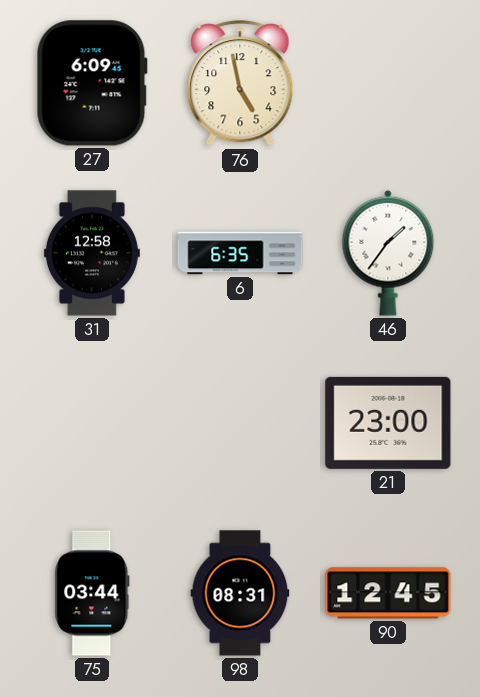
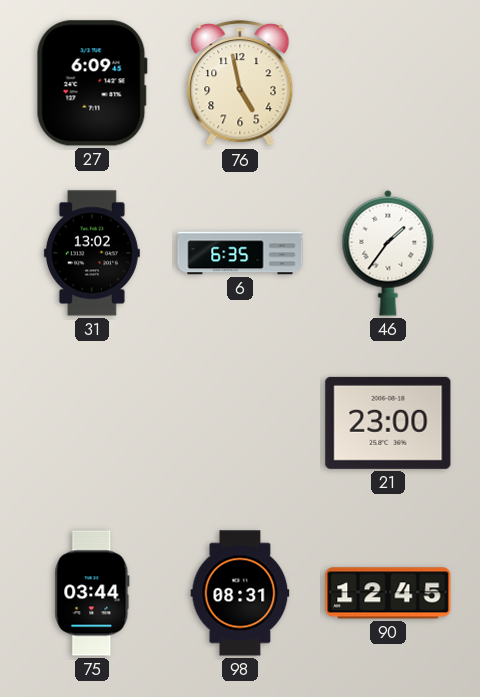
31: 12:58 -> 13:02 (92, 253)
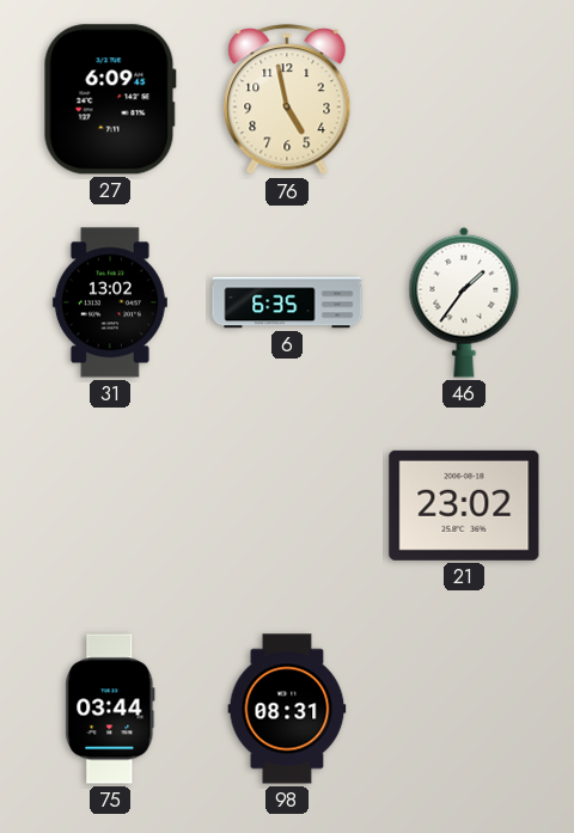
21: 23:00 -> 23:02 (464, 506)
90: 12:45 -> none (388, 593)
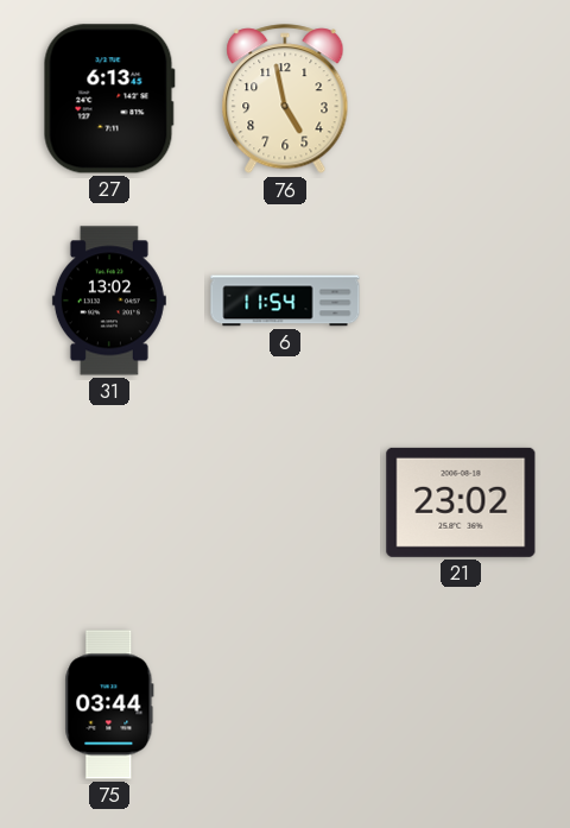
27: 6:09 -> 6:13 (109, 99)
6: 6:35 -> 11:54 (285, 301)
46: 1:36 -> none (464, 302)
98: 08:31 -> none (287, 709)
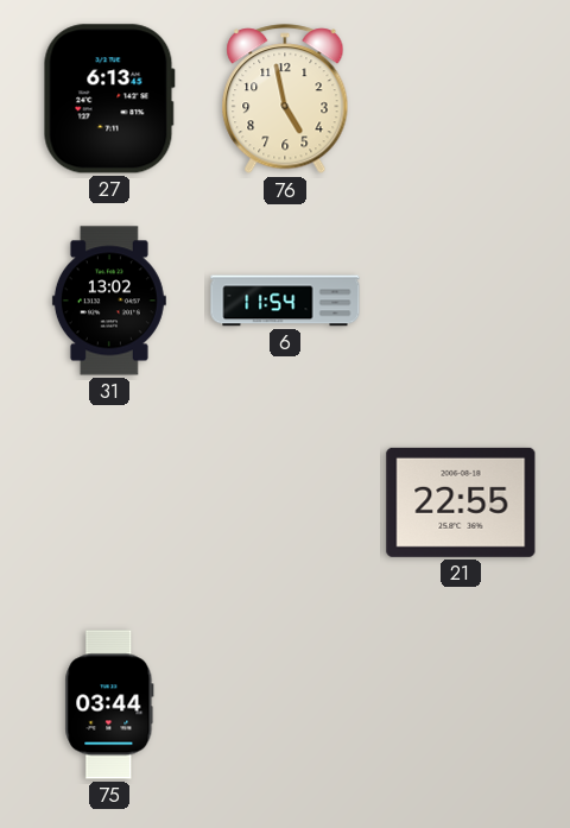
21: 23:02 -> 22:55 (461, 503)
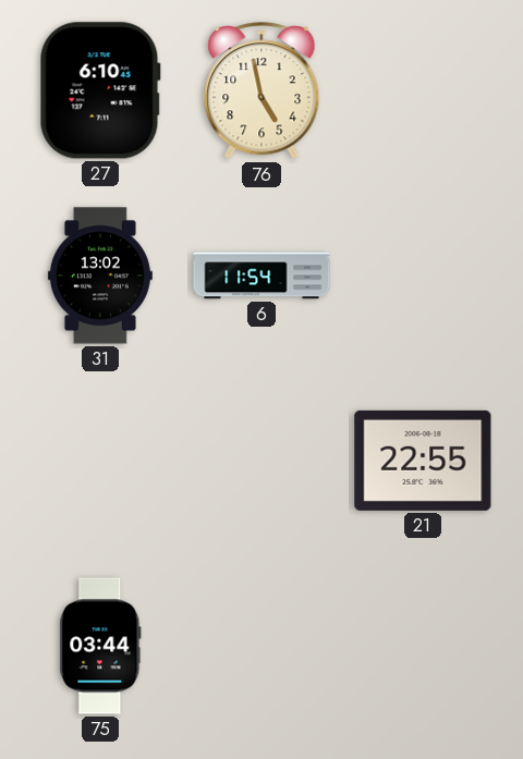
27: 6:13 -> 6:10 (100, 90)
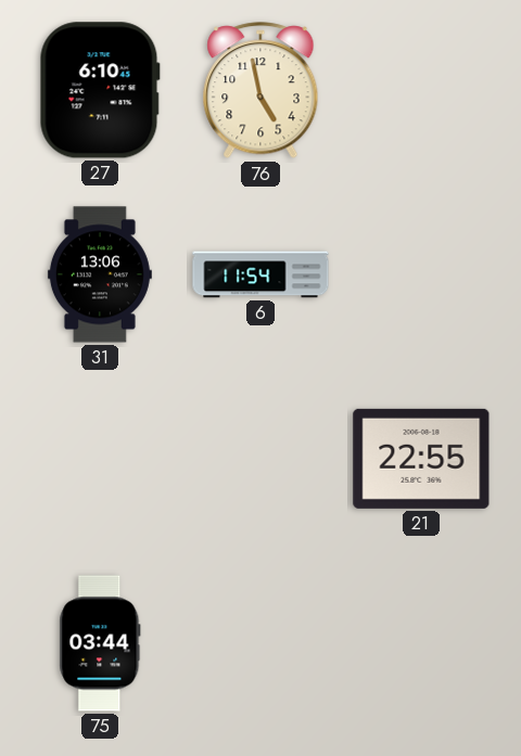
31: 13:02 -> 13:06 (100, 274)
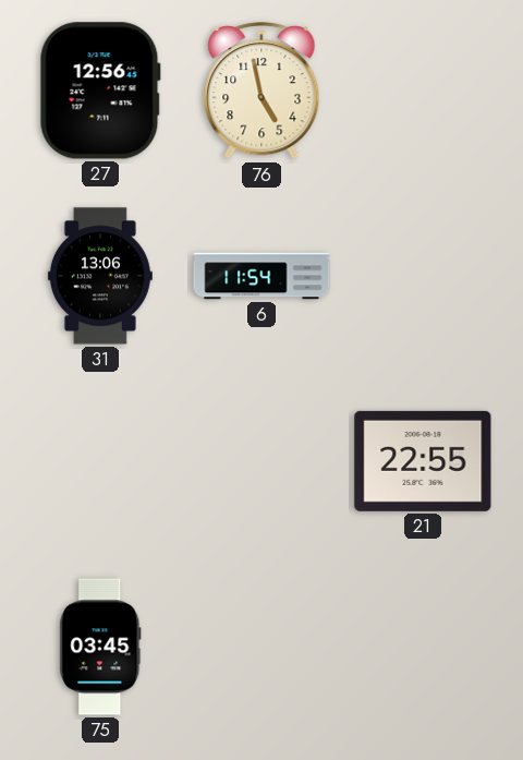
27: 6:10 -> 12:56 (100, 91)
75: 03:44 -> 03:45 (100, 647)
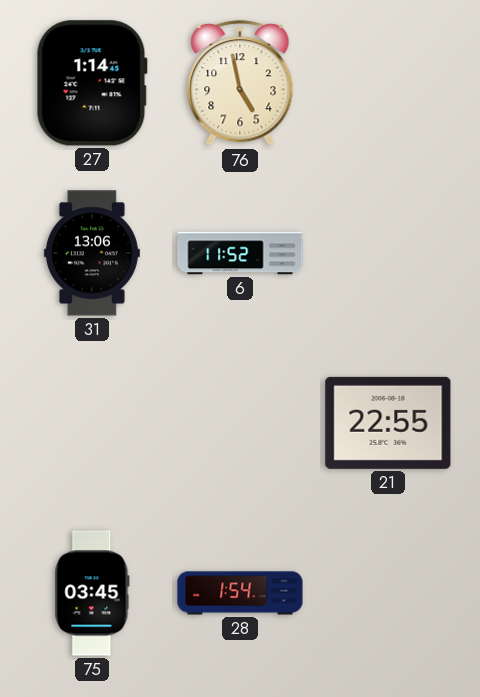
27: 12:56 -> 1:14 (92, 83)
6: 11:54 -> 11:52 (240, 253)
28: none -> 1:54 (240, 593)
